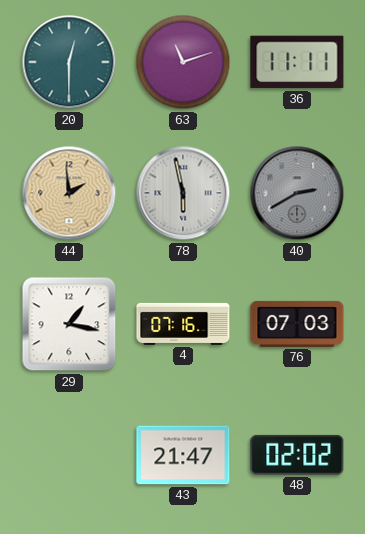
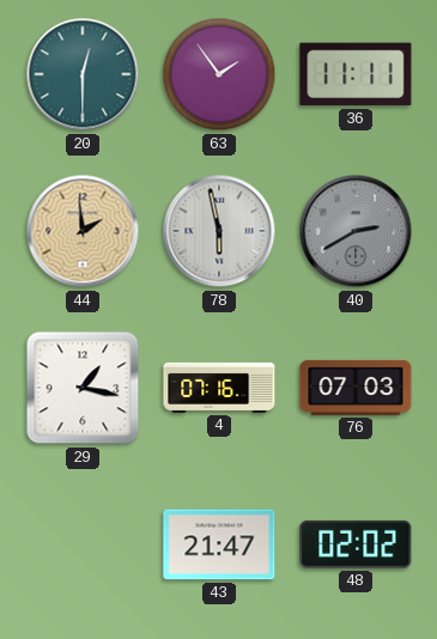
63: 11:12 -> 1:54 (219, 74)
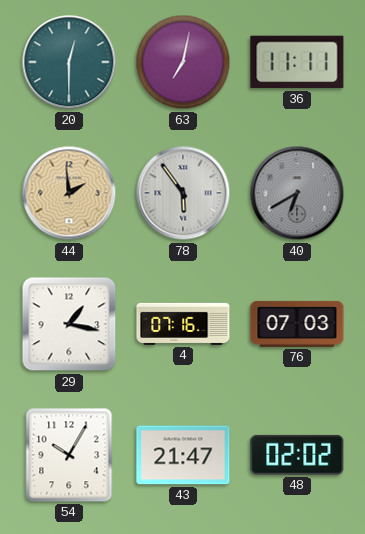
63: 1:54 -> 7:02 (183, 62)
78: 5:58 -> 5:54 (183, 193)
40: 2:40 -> 6:40 (297, 193)
54: none -> 10:05 (69, 455)
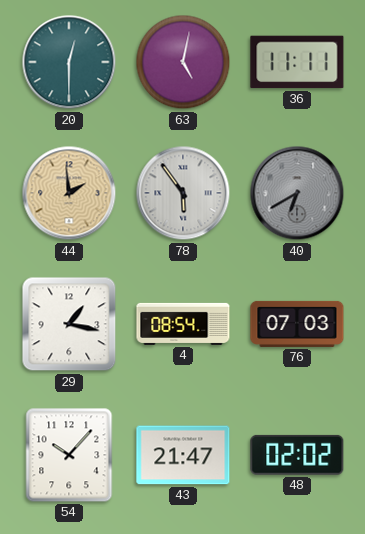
63: 7:02 -> 5:02 (183, 62)
4: 07:16 -> 08:54 (183, 324)
54: 10:05 -> 10:07 (69, 455)
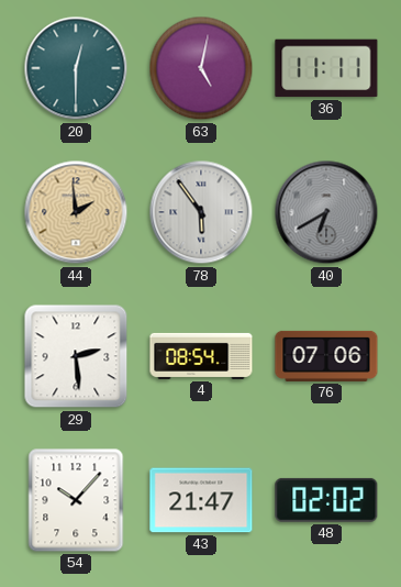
29: 1:17 -> 2:29 (76, 356)
76: 07:03 -> 07:06 (326, 356)
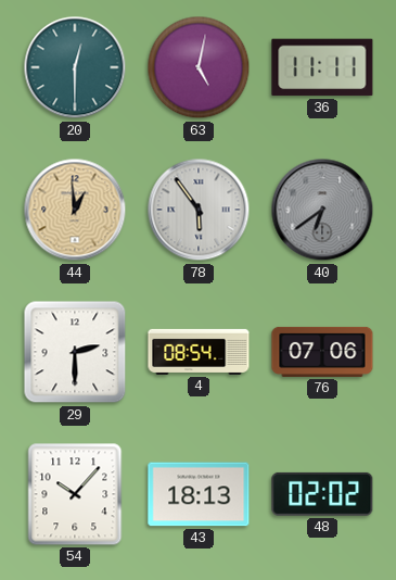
44: 1:59 -> 12:59 (75, 210)
40: 6:40 -> 6:39 (322, 210)
29: 2:29 -> 2:30 (75, 352)
43: 21:47 -> 18:13 (199, 494)
